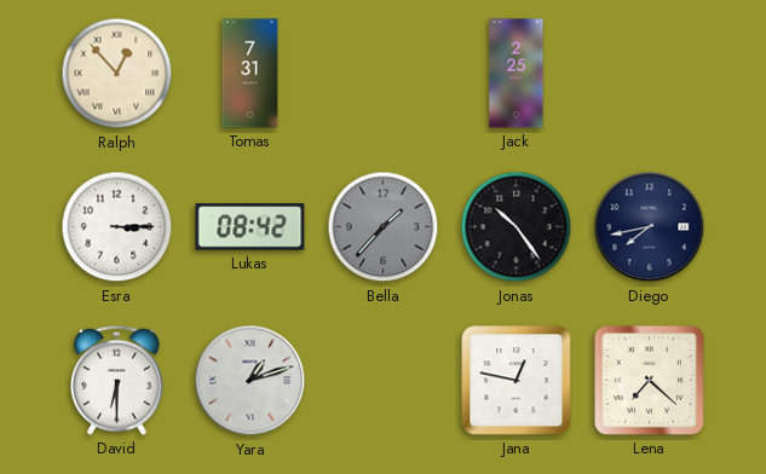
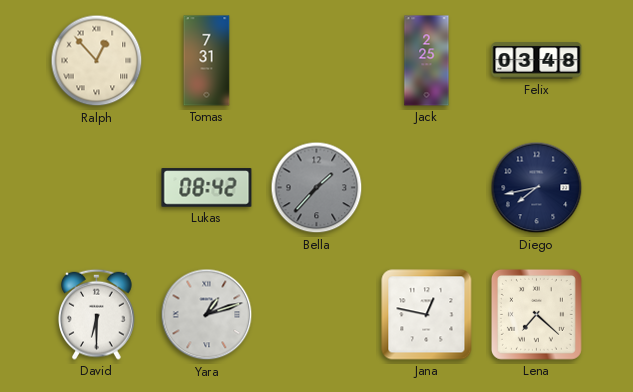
Felix: none -> 03:48 (537, 61)
Esra: 3:15 -> none (117, 227)
Jonas: 10:24 -> none (517, 227)
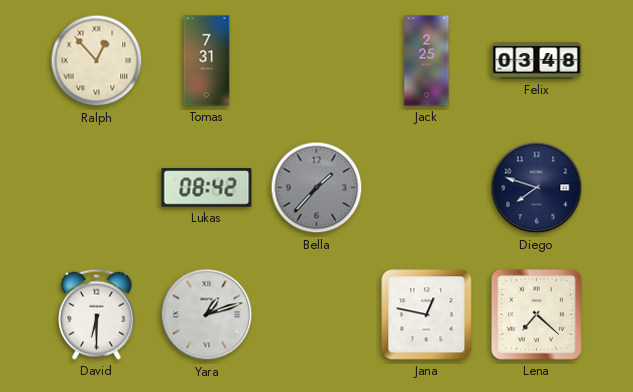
Diego: 7:43 -> 7:48 (537, 188)
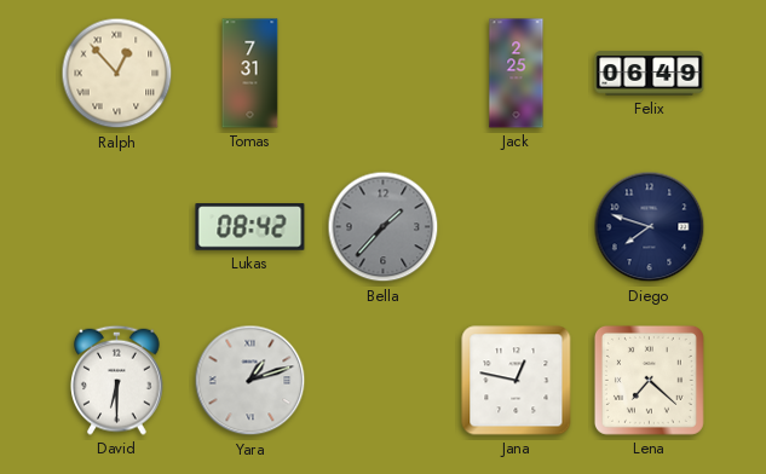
Felix: 03:48 -> 06:49 (650, 74)
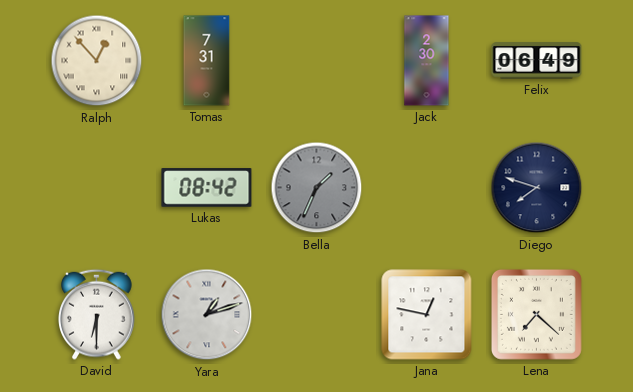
Jack: 2:25 -> 2:30 (427, 61)
Bella: 1:37 -> 1:34 (317, 188)
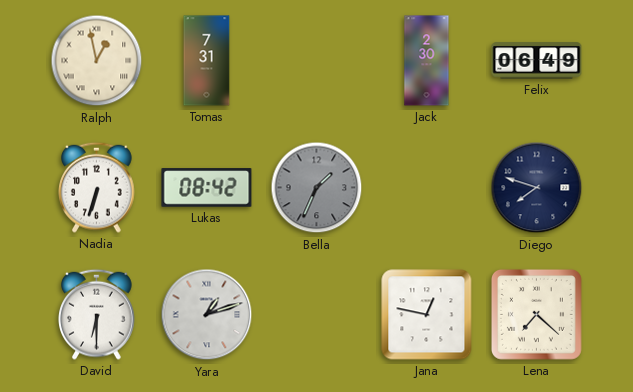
Ralph: 12:53 -> 12:58 (97, 61)
Nadia: none -> 6:33 (97, 187)
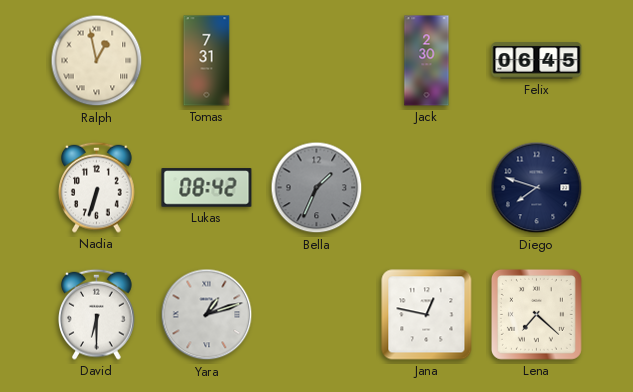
Felix: 06:49 -> 06:45 (537, 61)
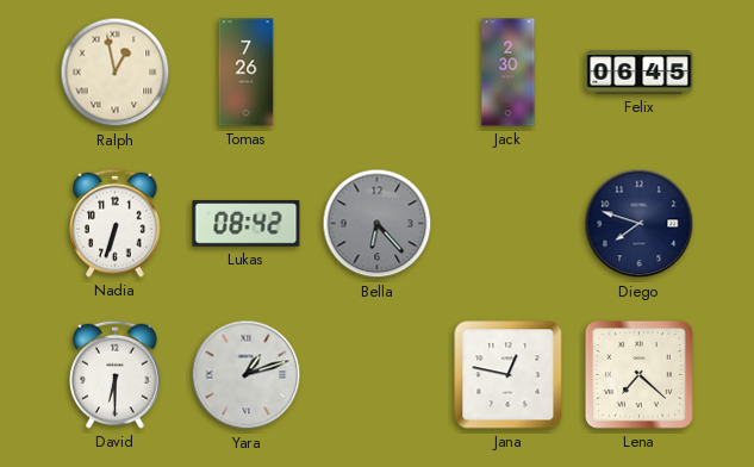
Tomas: 7:31 -> 7:26 (247, 73)
Bella: 1:34 -> 6:23 (378, 224)
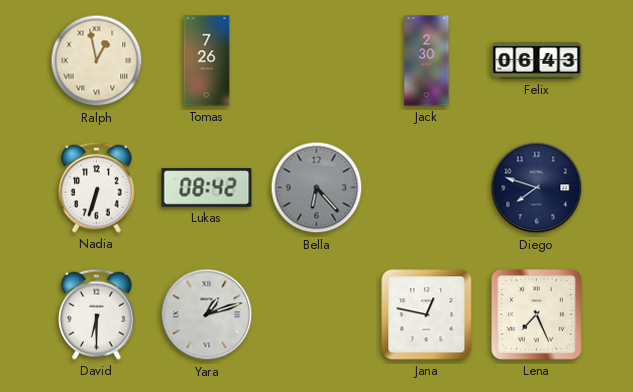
Felix: 06:45 -> 06:43 (537, 61)
Lena: 7:22 -> 7:26 (536, 314)
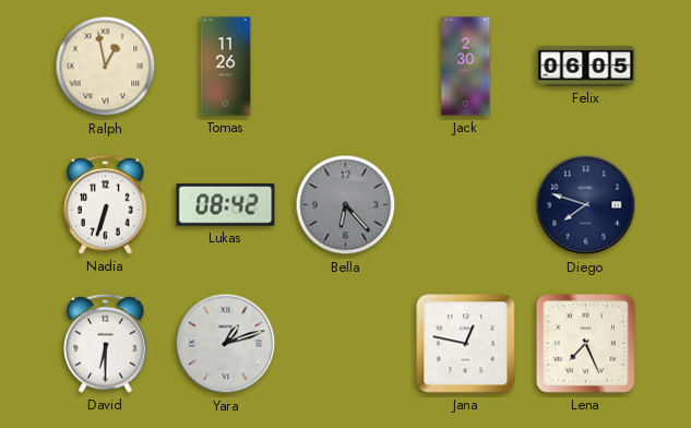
Tomas: 7:26 -> 11:26 (226, 67)
Felix: 06:43 -> 06:05 (586, 67)
